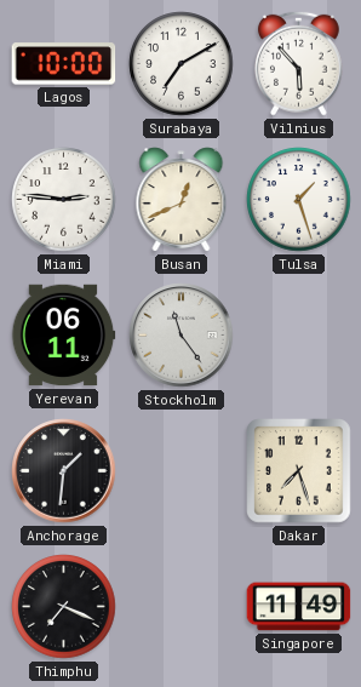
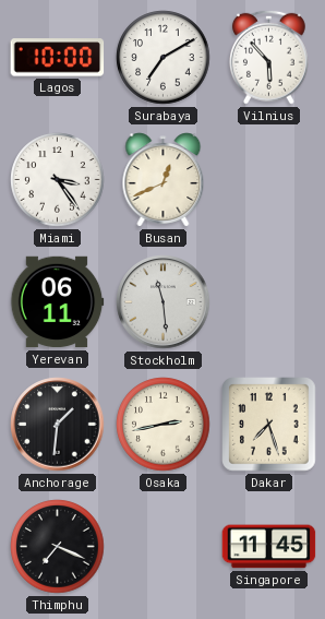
Miami: 2:46 -> 3:24 (58, 180)
Tulsa: 1:27 -> none (299, 200)
Stockholm: 11:24 -> 11:29 (164, 302)
Osaka: none -> 2:43 (164, 425)
Singapore: 11:49 -> 11:45 (269, 547)
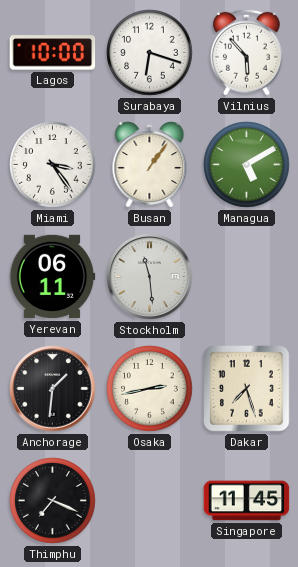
Surabaya: 7:10 -> 6:18 (150, 53)
Busan: 12:41 -> 1:06 (150, 165)
Managua: none -> 5:10 (247, 165)
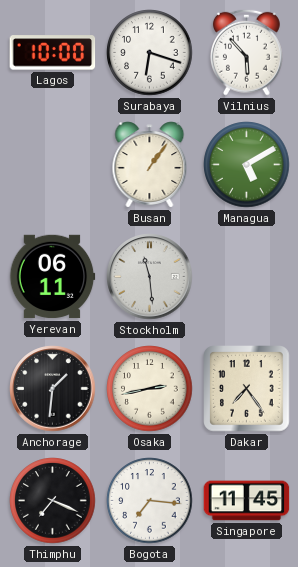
Miami: 3:24 -> none (53, 165)
Dakar: 7:27 -> 7:24 (247, 389)
Bogota: none -> 7:16 (150, 501)
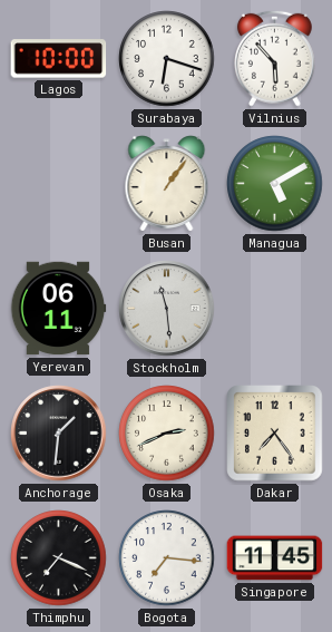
Osaka: 2:43 -> 2:41 (167, 434)
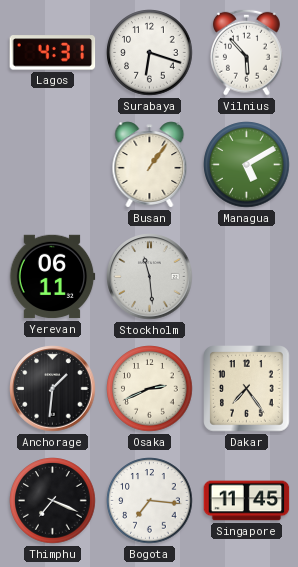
Lagos: 10:00 -> 4:31 (53, 53)
